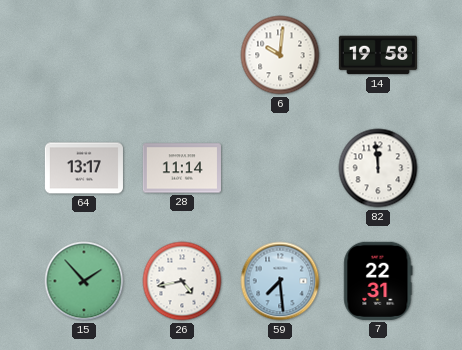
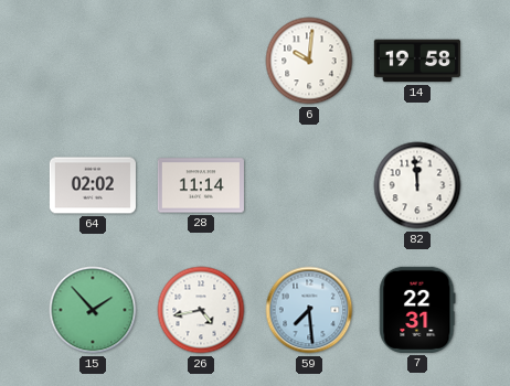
64: 13:17 -> 02:02 (93, 185)
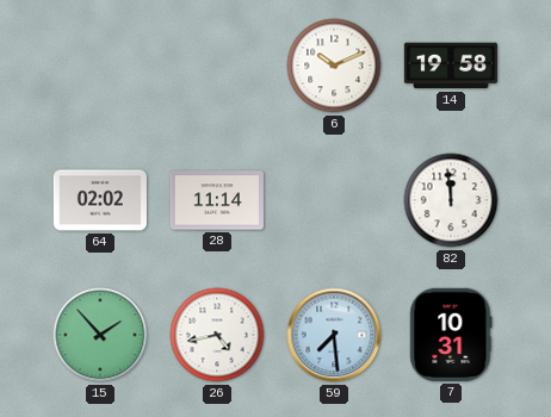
6: 10:01 -> 10:11 (334, 66)
7: 22:31 -> 10:31 (451, 335)
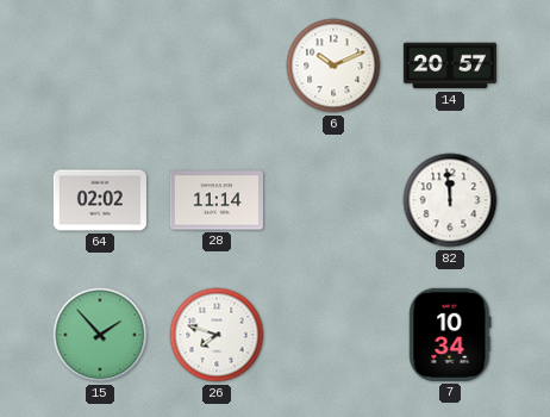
14: 19:58 -> 20:57 (450, 66)
26: 4:43 -> 7:48 (217, 335)
59: 7:29 -> none (334, 335)
7: 10:31 -> 10:34 (450, 335)
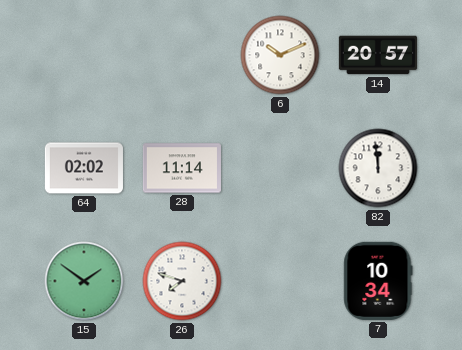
15: 1:53 -> 1:51 (84, 281)
